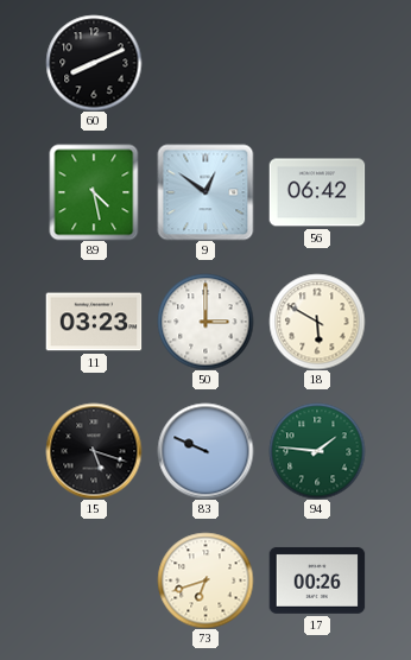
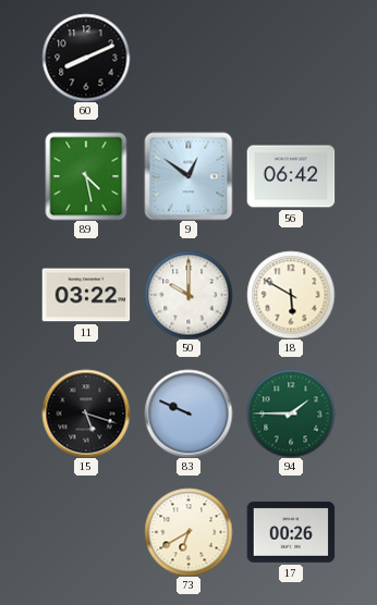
11: 03:23 -> 03:22 (86, 295)
50: 3:00 -> 10:00 (188, 295)
94: 1:46 -> 1:45 (291, 413)
73: 6:42 -> 6:40 (188, 532)
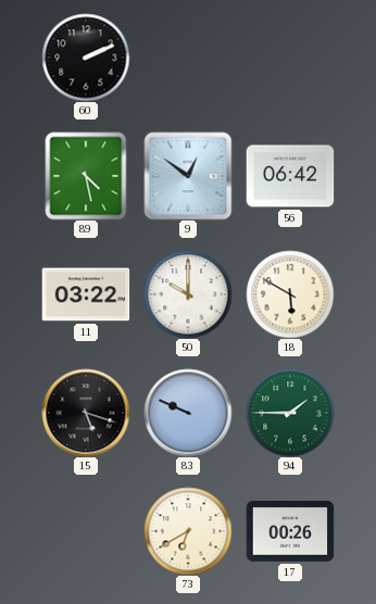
60: 8:11 -> 2:11 (86, 58)
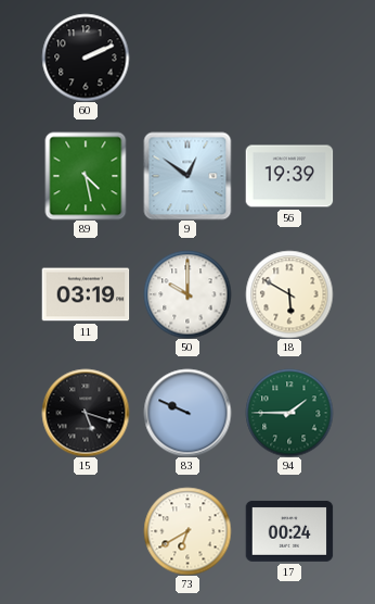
56: 06:42 -> 19:39 (289, 176)
11: 03:22 -> 03:19 (86, 294)
17: 00:26 -> 00:24 (289, 531)
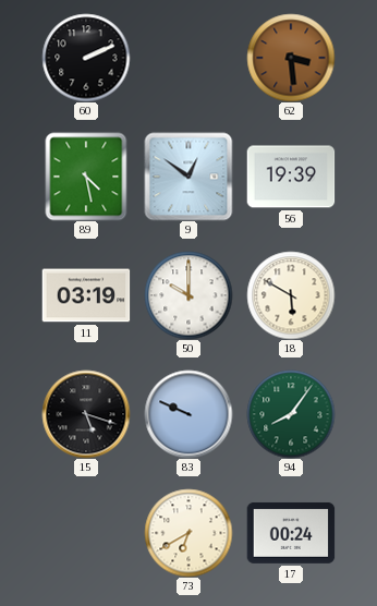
62: none -> 3:29 (291, 58)
94: 1:45 -> 8:06 (291, 414)
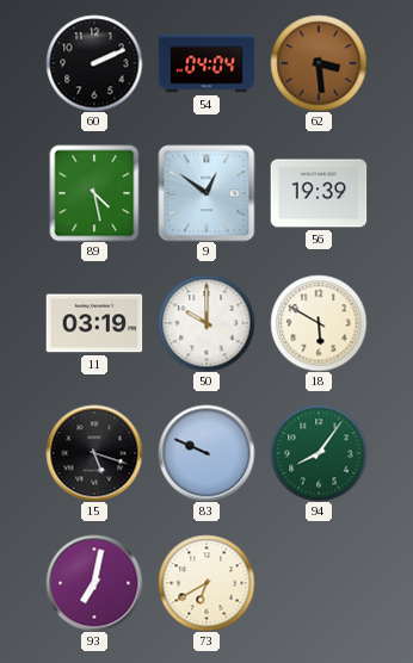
54: none -> 04:04 (207, 63)
93: none -> 7:02 (94, 583)
17: 00:24 -> none (291, 533)
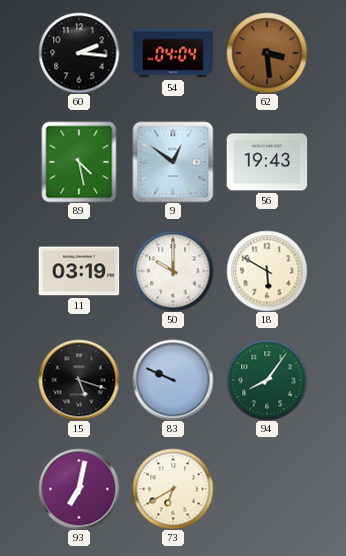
60: 2:11 -> 2:16 (79, 53)
56: 19:39 -> 19:43 (267, 162)
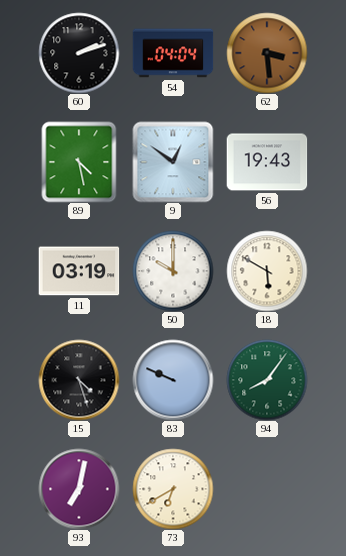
60: 2:16 -> 2:12 (79, 53)
15: 5:18 -> 4:27 (79, 380)
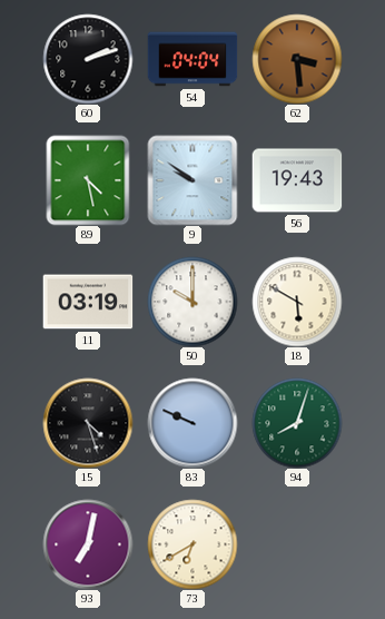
9: 12:51 -> 9:51 (192, 180)
94: 8:06 -> 8:03 (297, 423)
